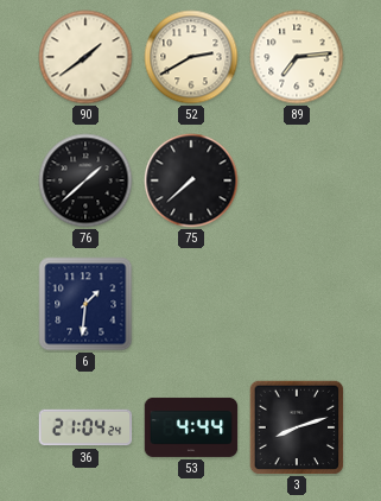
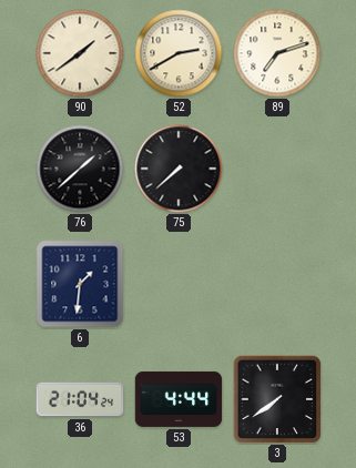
89: 7:14 -> 7:12 (277, 53)
3: 8:12 -> 7:39 (277, 399)
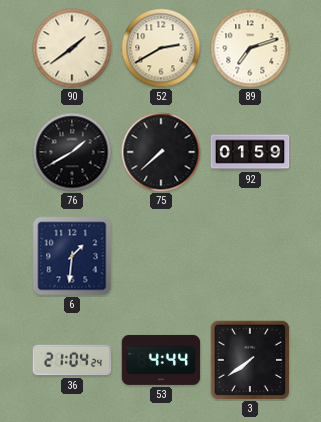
76: 1:38 -> 1:40 (72, 152)
92: none -> 01:59 (250, 152)
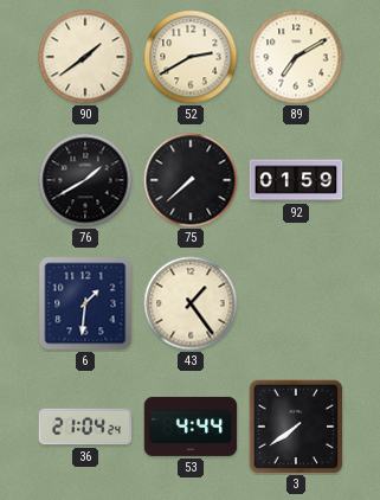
89: 7:12 -> 7:10 (296, 57)
43: none -> 1:24 (191, 303)
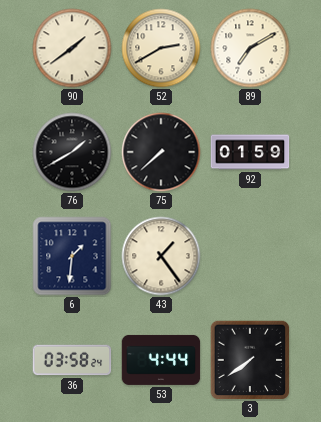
36: 21:04 -> 03:58 (72, 360)
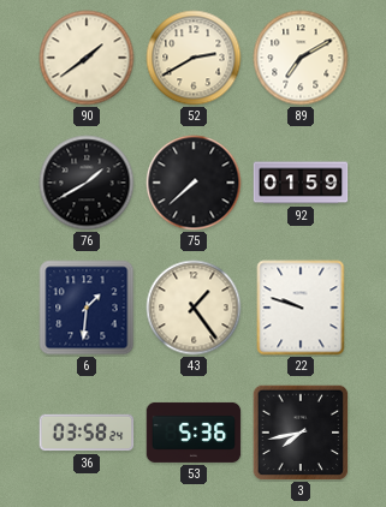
22: none -> 9:48 (301, 308)
53: 4:44 -> 5:36 (194, 433)
3: 7:39 -> 7:43 (301, 433)
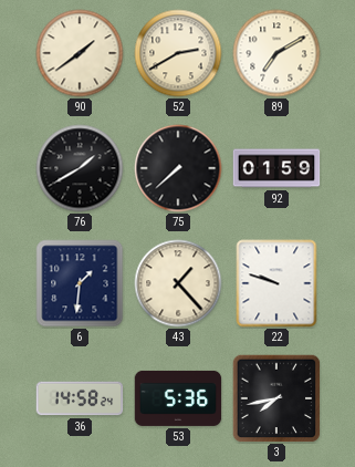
43: 1:24 -> 1:23 (178, 283)
36: 03:58 -> 14:58 (80, 398)
